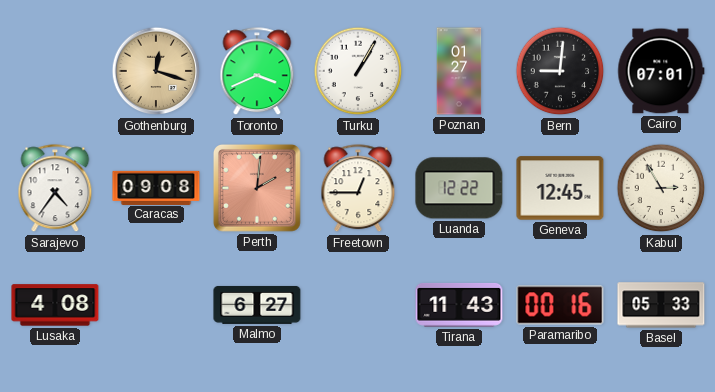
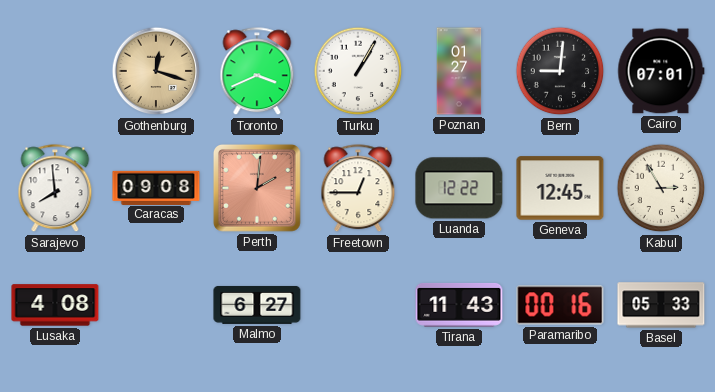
Sarajevo: 4:36 -> 7:59 (55, 189)
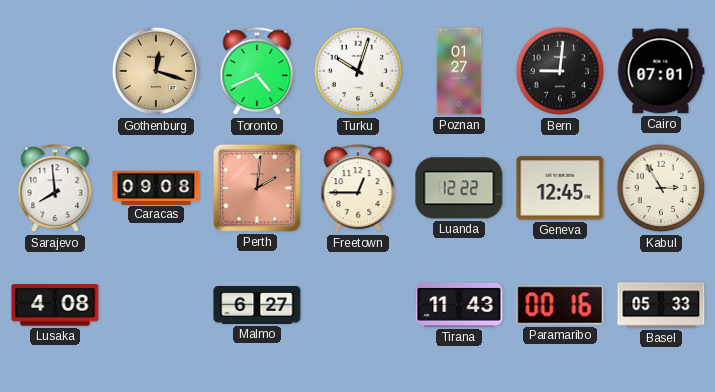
Toronto: 3:41 -> 4:41 (257, 72)
Turku: 1:05 -> 10:03 (358, 71)
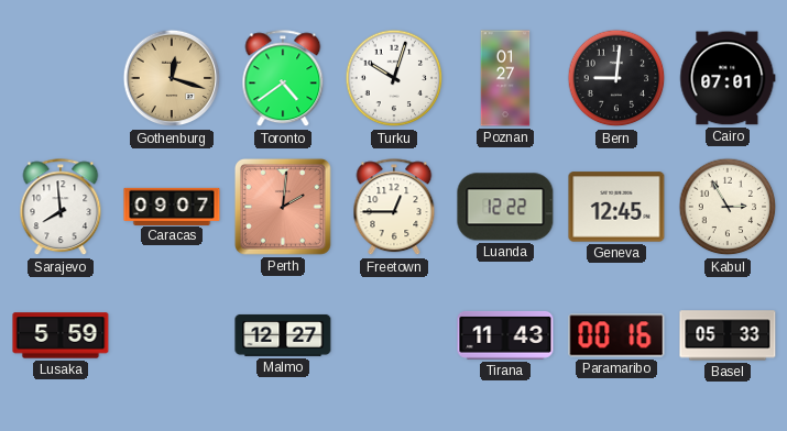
Toronto: 4:41 -> 4:39 (283, 79)
Caracas: 09:08 -> 09:07 (172, 206)
Lusaka: 4:08 -> 5:59 (61, 335)
Malmo: 6:27 -> 12:27 (283, 335)
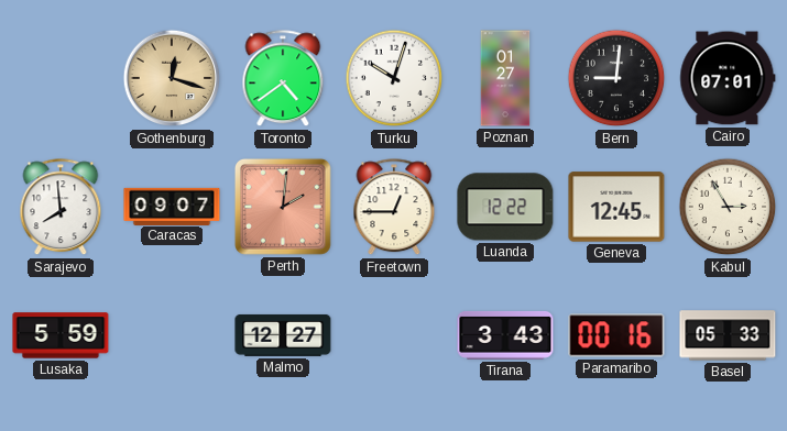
Tirana: 11:43 -> 3:43 (505, 335)
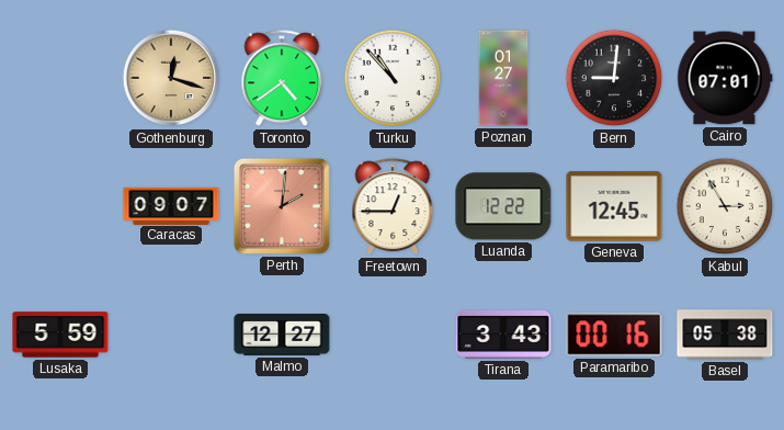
Turku: 10:03 -> 10:53 (393, 78)
Sarajevo: 7:59 -> none (61, 208)
Basel: 05:33 -> 05:38 (725, 335)
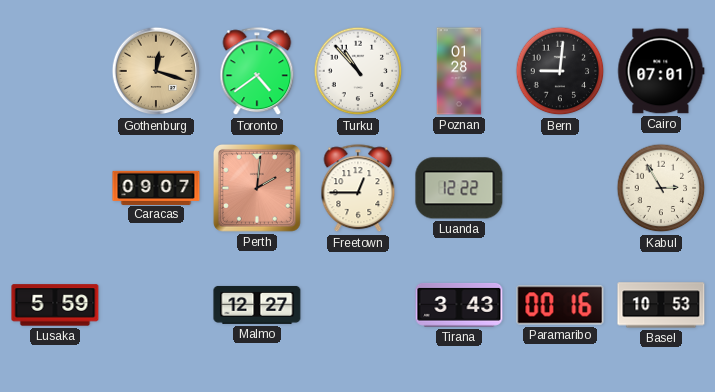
Poznan: 01:27 -> 01:28 (459, 71)
Geneva: 12:45 -> none (614, 206)
Basel: 05:38 -> 10:53 (661, 305)
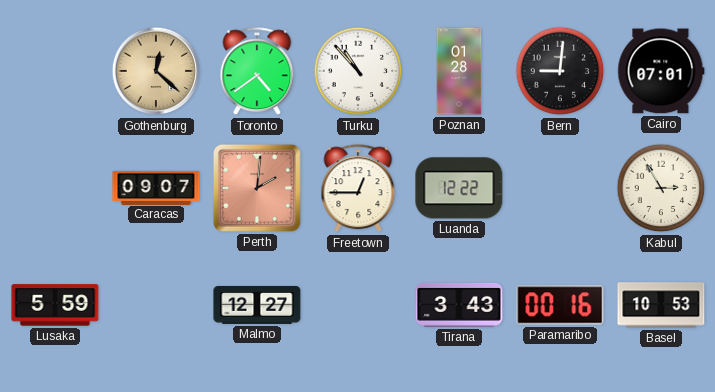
Gothenburg: 12:18 -> 12:22 (156, 71)
